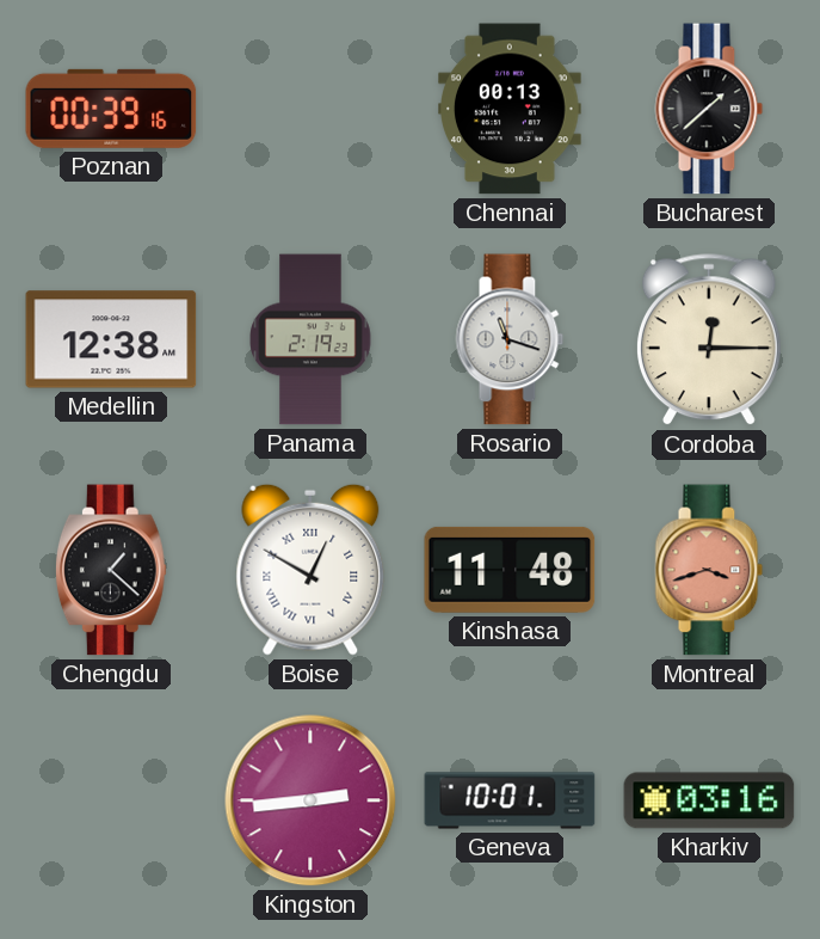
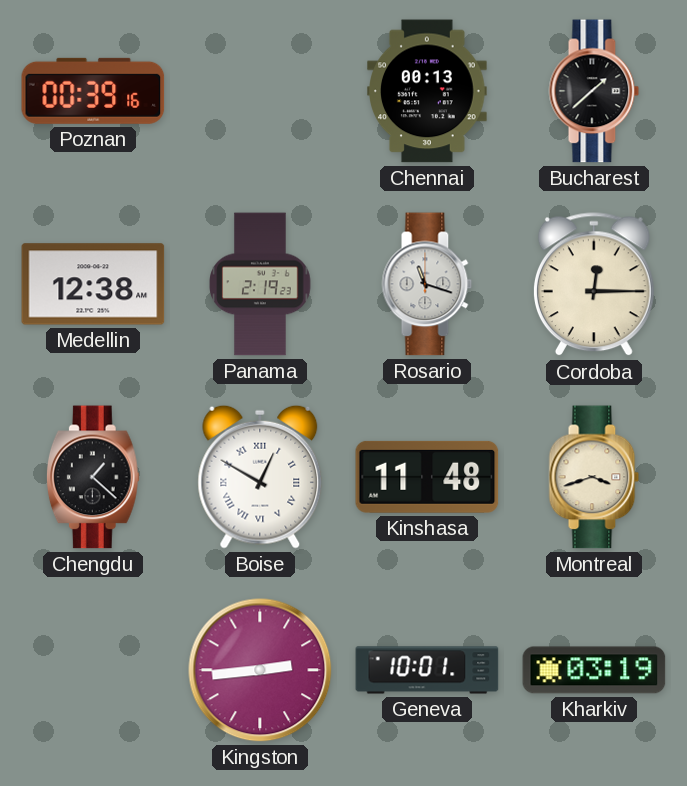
Montreal dial: salmon -> cream (594, 477)
Kharkiv: 03:16 -> 03:19 (594, 670)
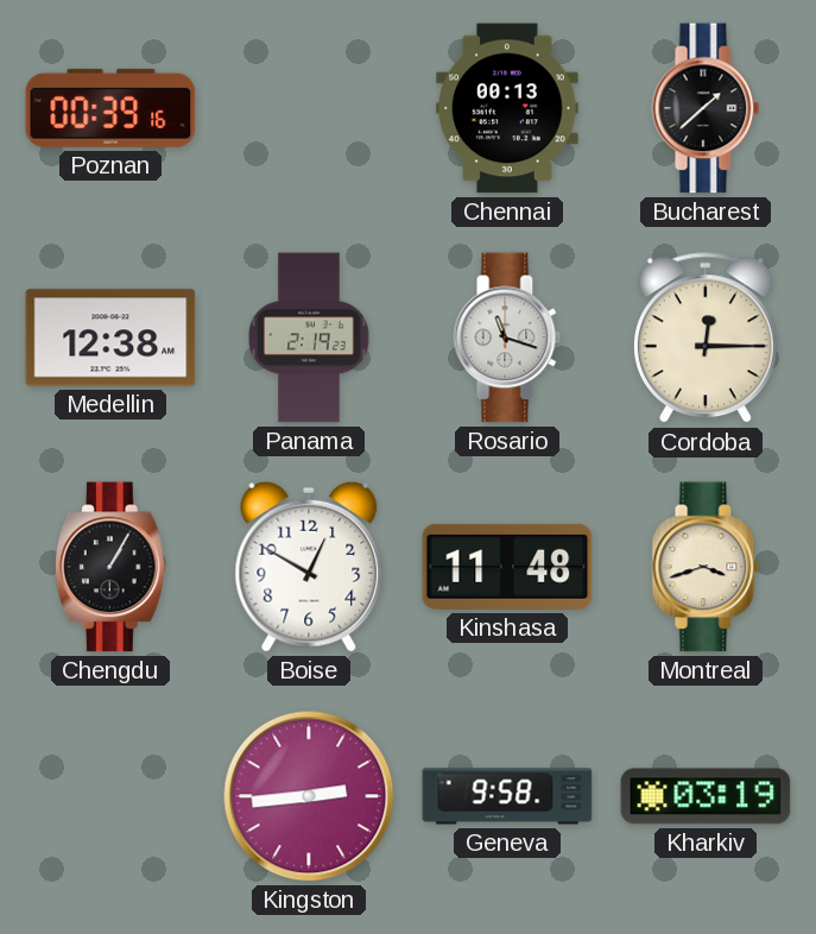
Chengdu: 1:22 -> 1:05 (110, 567)
Boise numerals: Roman -> Arabic (309, 567)
Geneva: 10:01 -> 9:58 (507, 796)
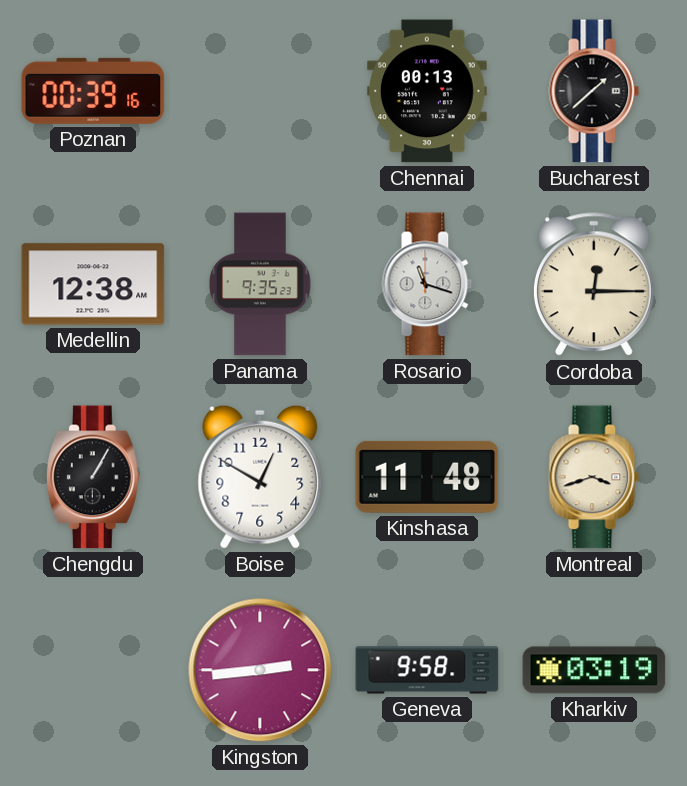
Panama: 2:19 -> 9:35 (260, 284)
